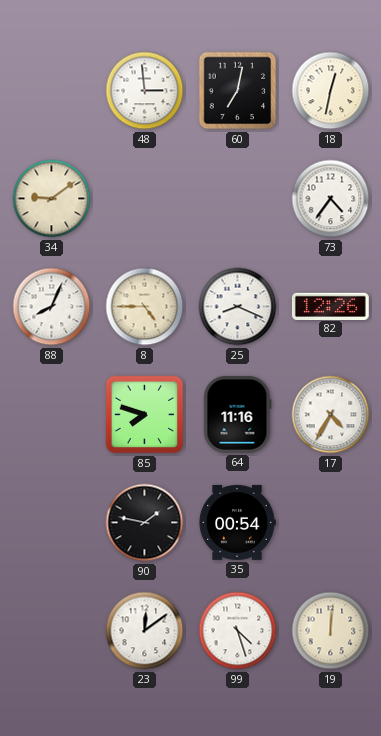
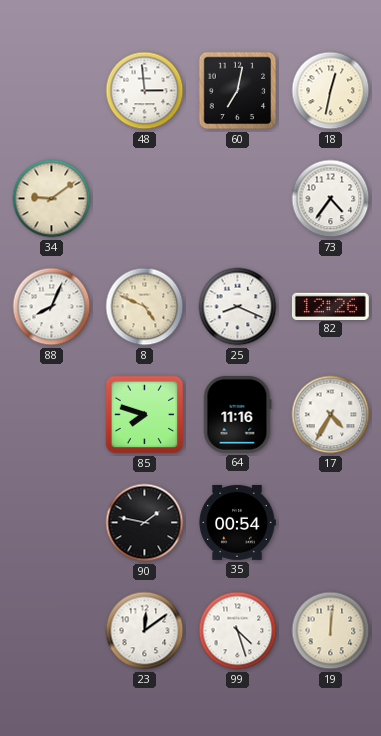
8: 4:45 -> 4:49 (145, 307)
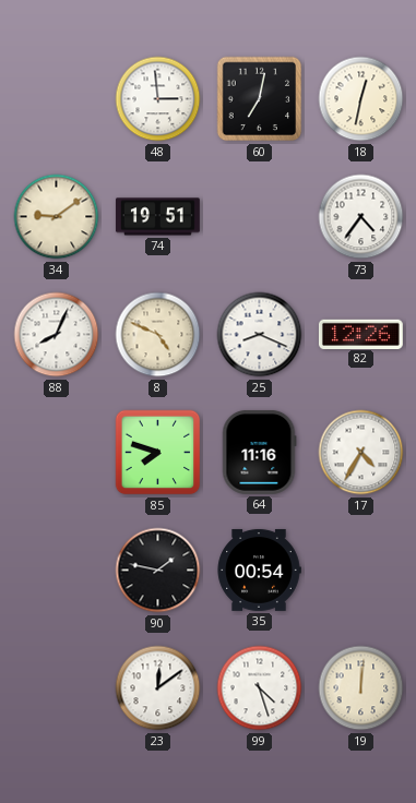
74: none -> 19:51 (157, 217)
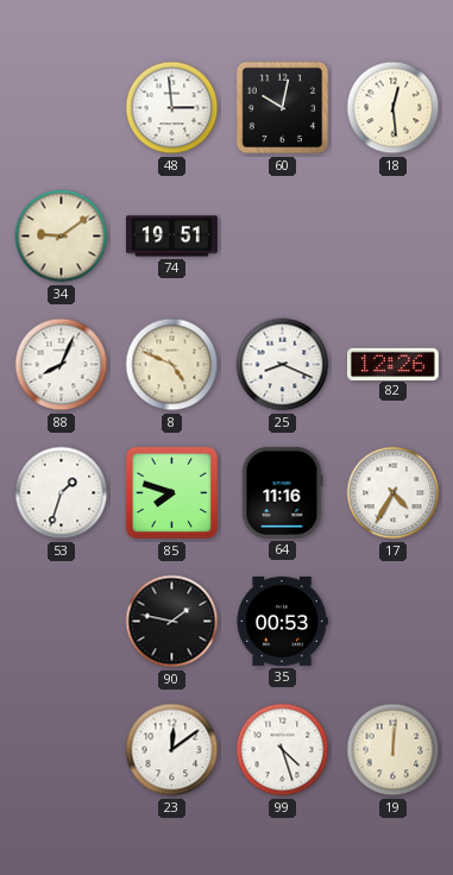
60: 7:02 -> 10:02 (283, 108)
18: 12:32 -> 12:29 (394, 108)
73: 4:36 -> none (361, 217)
53: none -> 1:33 (62, 493)
35: 00:54 -> 00:53 (282, 621)
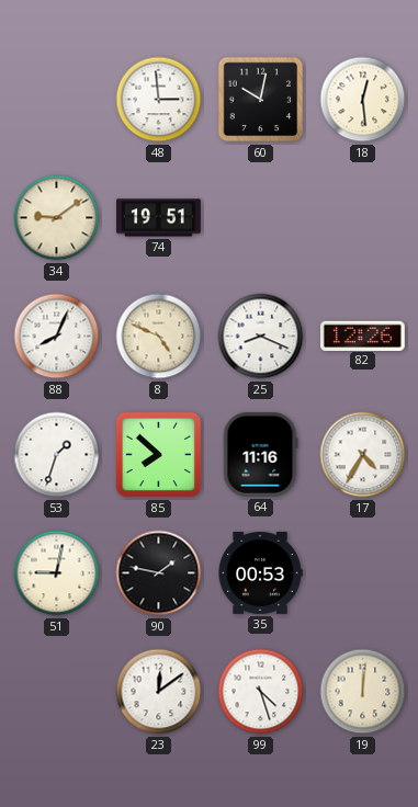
85: 7:48 -> 7:52 (159, 455)
51: none -> 9:02 (57, 573)
